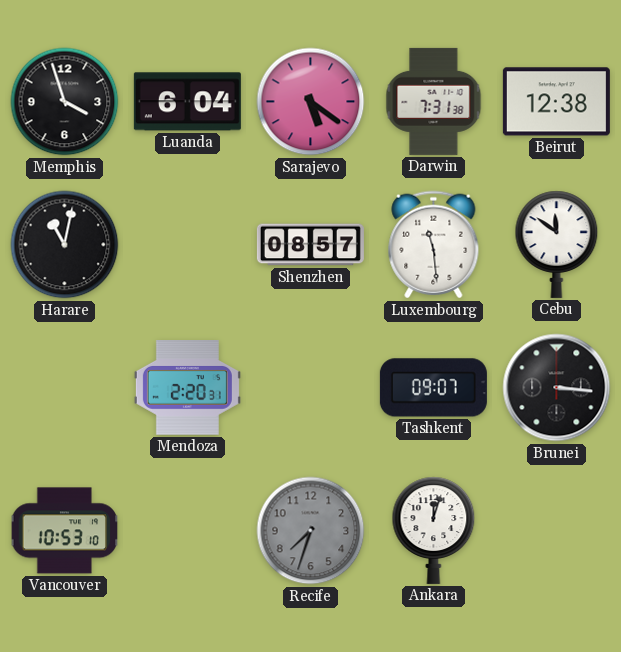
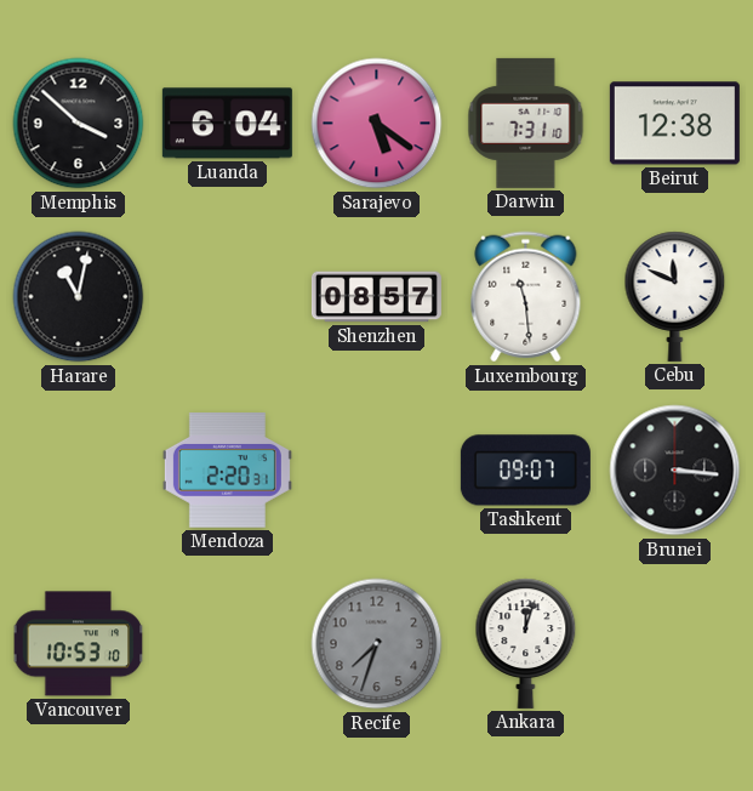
Memphis: 3:57 -> 3:52 (79, 124)
Darwin: 7:31:38 -> 7:31:10 (526, 123)
Cebu: 11:51 -> 11:49 (675, 296)
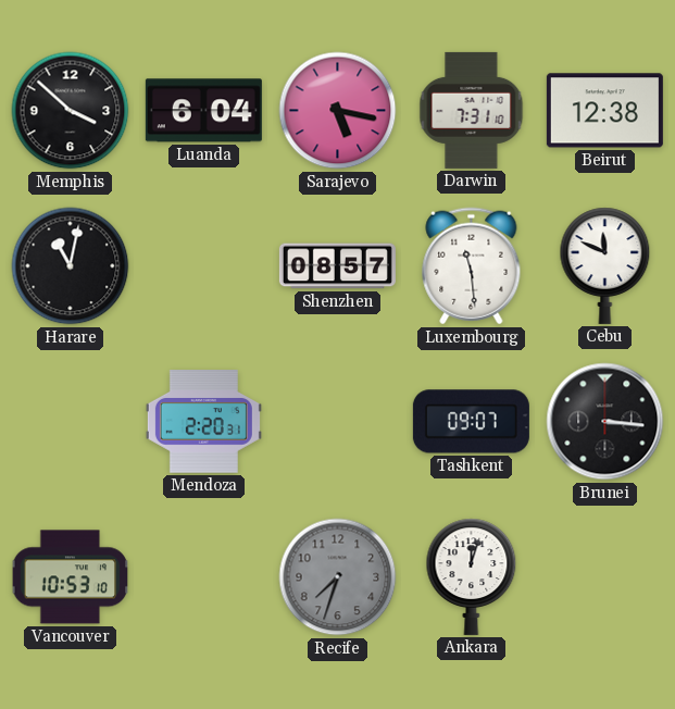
Sarajevo: 5:21 -> 5:17 (338, 111)
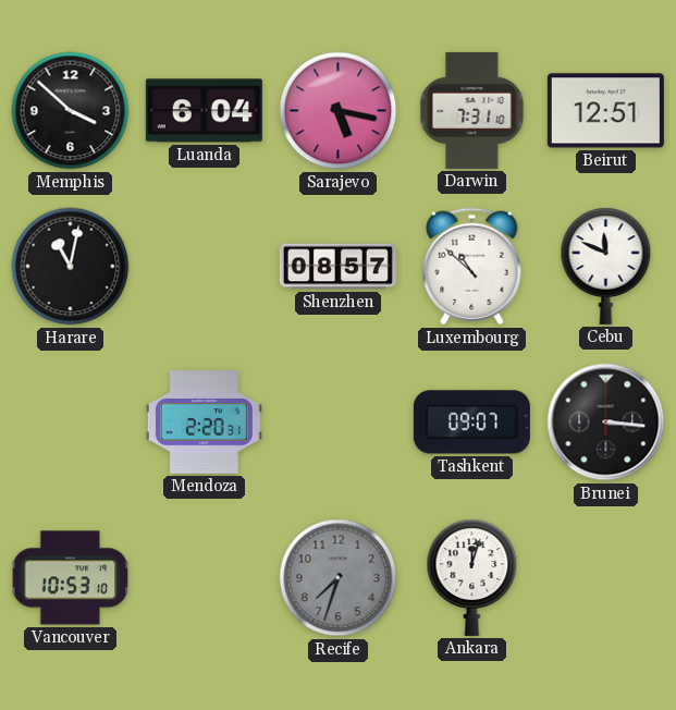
Beirut: 12:38 -> 12:51 (605, 111)
Luxembourg: 11:29 -> 10:52 (472, 267)
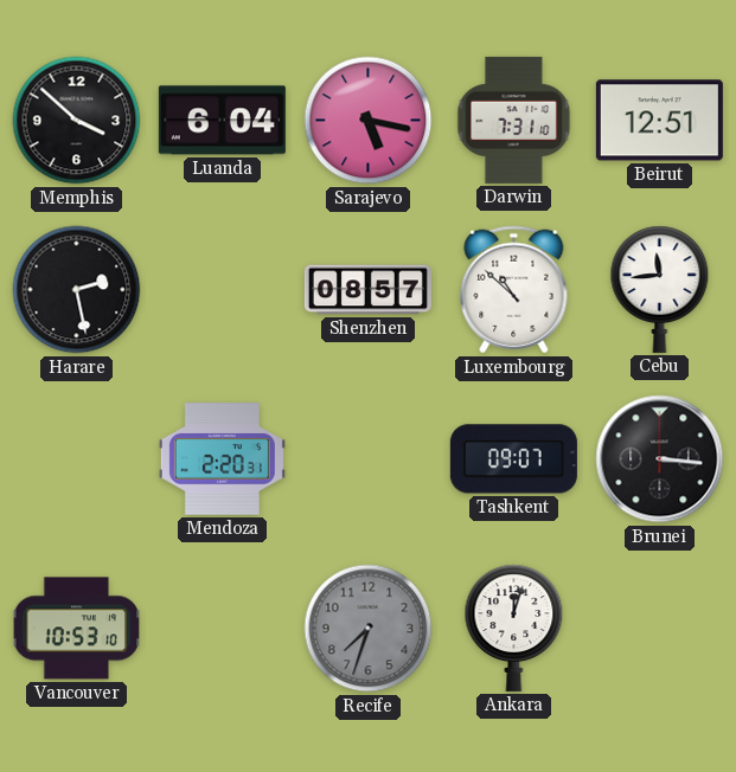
Harare: 11:02 -> 2:28 (77, 290)
Cebu: 11:49 -> 11:44 (660, 289)
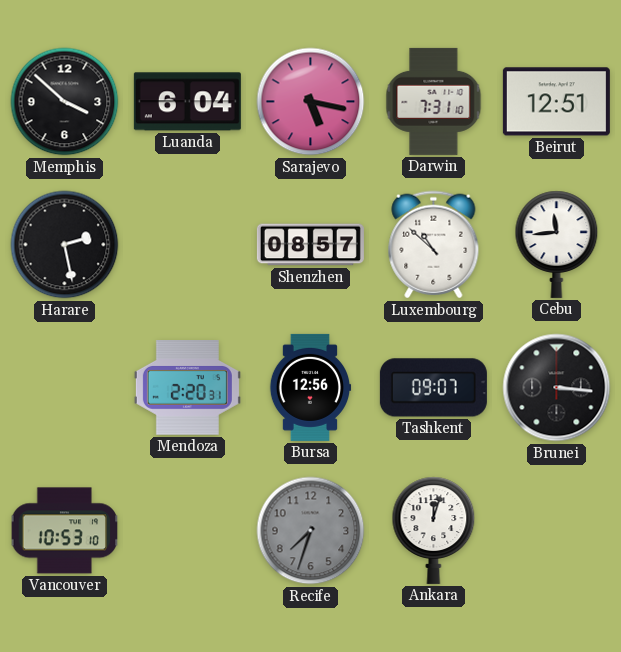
Bursa: none -> 12:56 (310, 387)
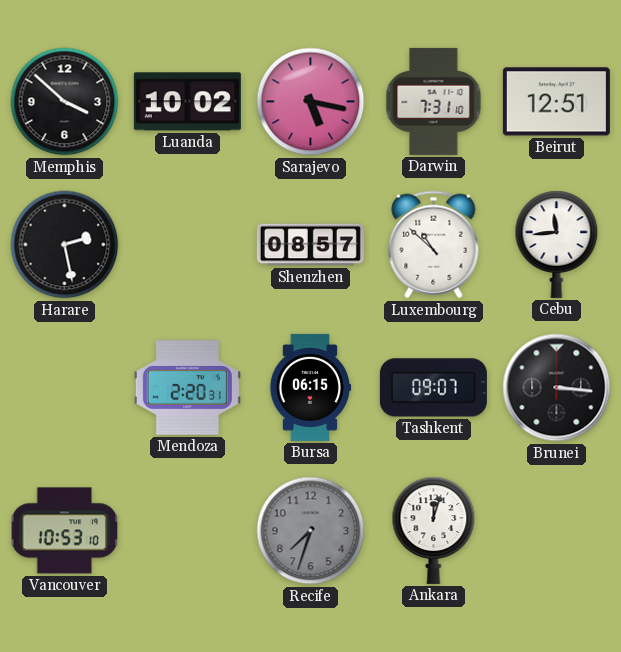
Luanda: 6:04 -> 10:02 (187, 102)
Bursa: 12:56 -> 06:15 (310, 387)
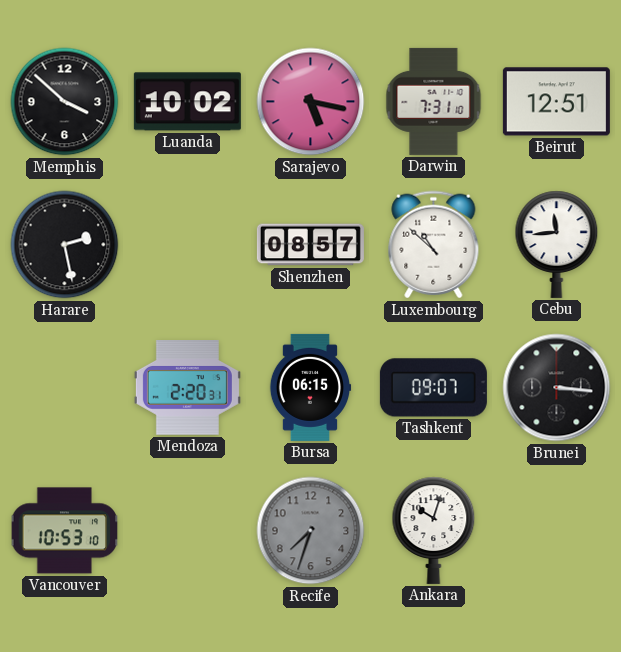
Ankara: 12:03 -> 10:03 (434, 530)
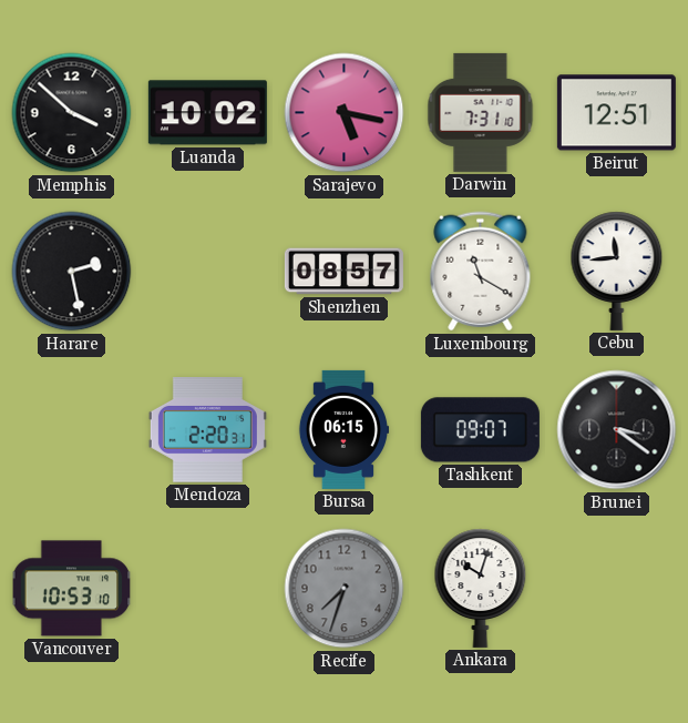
Luxembourg: 10:52 -> 11:20 (481, 272)
Brunei: 3:16 -> 3:21 (617, 430)
